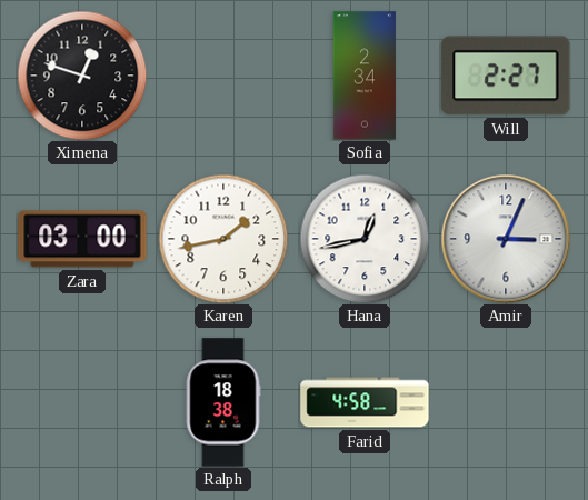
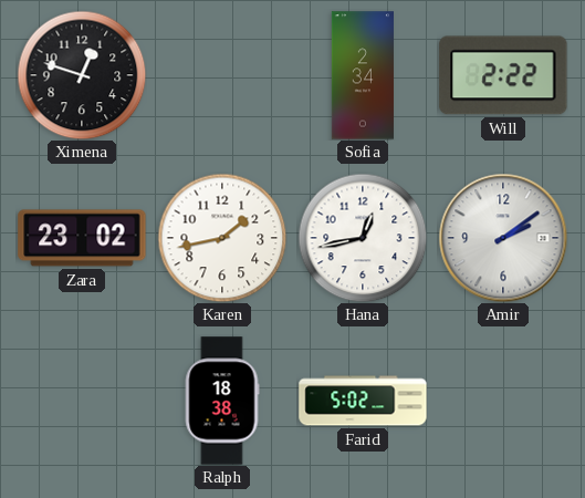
Will: 2:27 -> 2:22 (503, 75)
Zara: 03:00 -> 23:02 (82, 238)
Amir: 3:04 -> 2:09 (503, 238)
Farid: 4:58 -> 5:02 (363, 401)
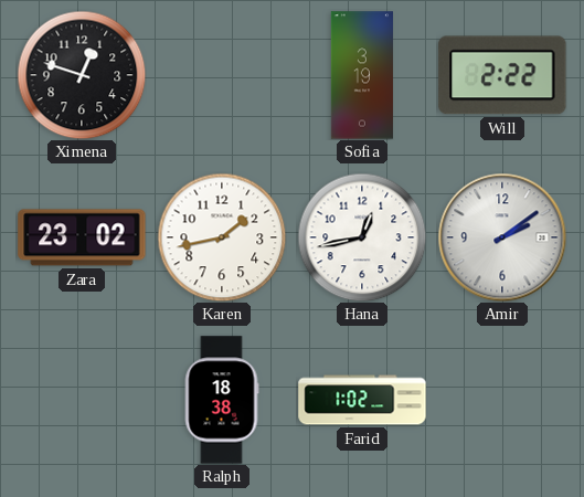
Sofia: 2:34 -> 3:19 (362, 75)
Farid: 5:02 -> 1:02 (362, 400)
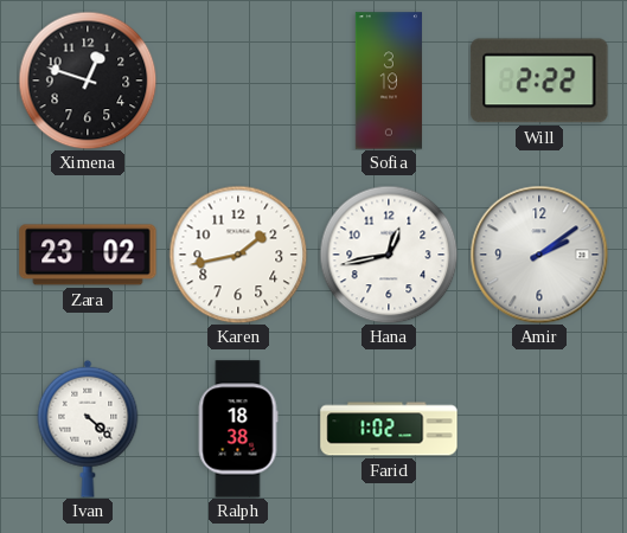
Ivan: none -> 4:22 (88, 429)
